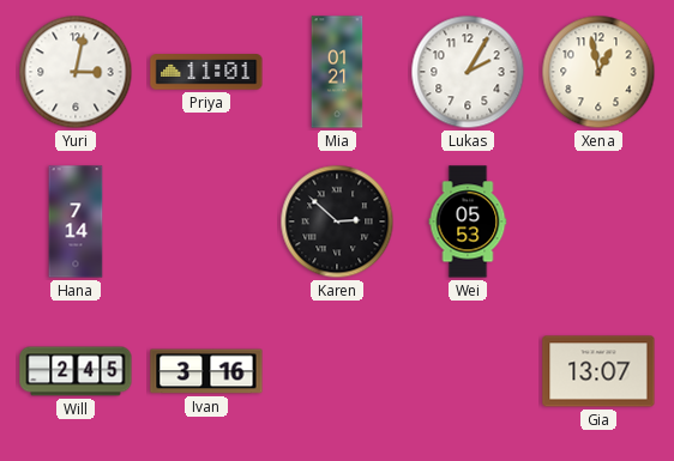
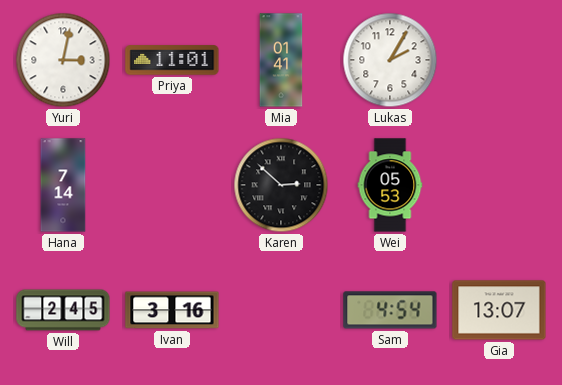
Mia: 01:21 -> 01:41 (281, 60)
Xena: 12:58 -> none (598, 72)
Sam: none -> 4:54 (390, 310)
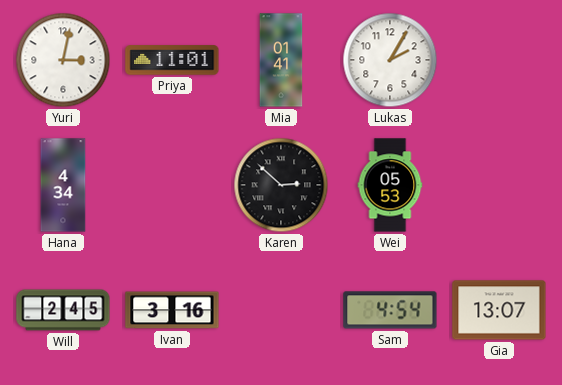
Hana: 7:14 -> 4:34 (63, 185)
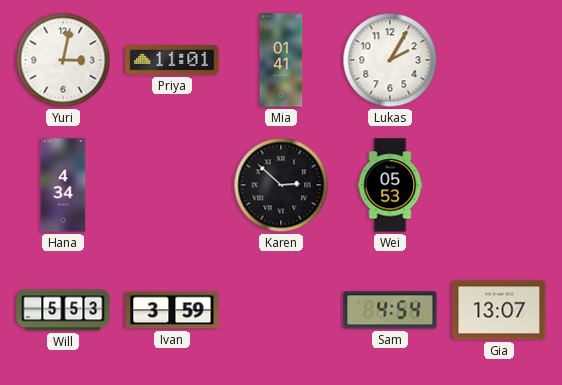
Will: 2:45 -> 5:53 (63, 310)
Ivan: 3:16 -> 3:59 (172, 310)
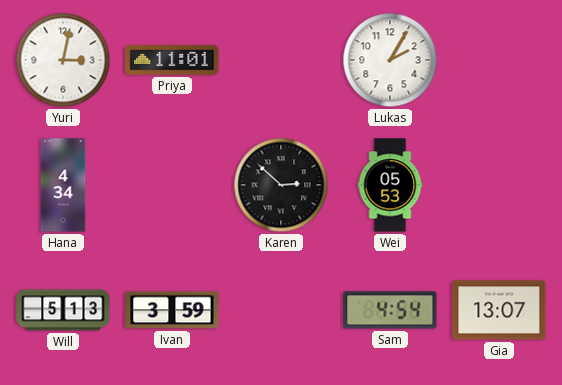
Mia: 01:41 -> none (281, 60)
Will: 5:53 -> 5:13 (63, 310)
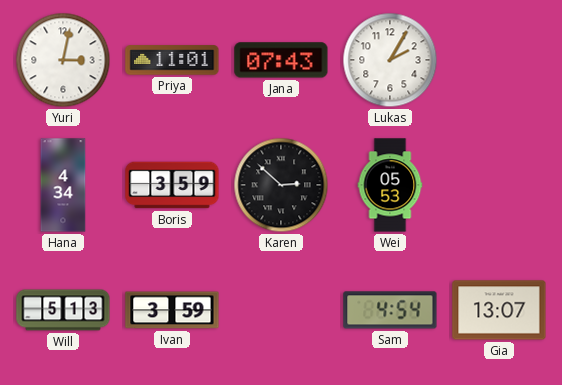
Jana: none -> 07:43 (281, 60)
Boris: none -> 3:59 (172, 185)
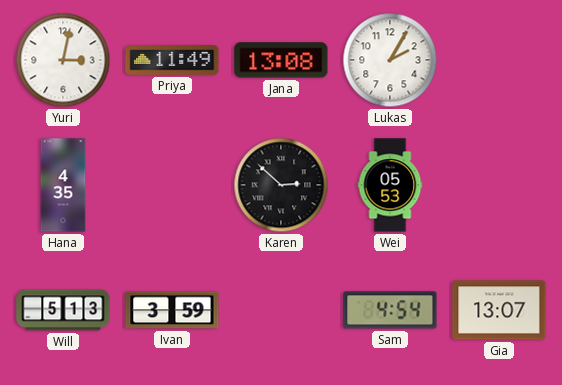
Priya: 11:01 -> 11:49 (172, 60)
Jana: 07:43 -> 13:08 (281, 60)
Hana: 4:34 -> 4:35 (63, 185)
Boris: 3:59 -> none (172, 185)
